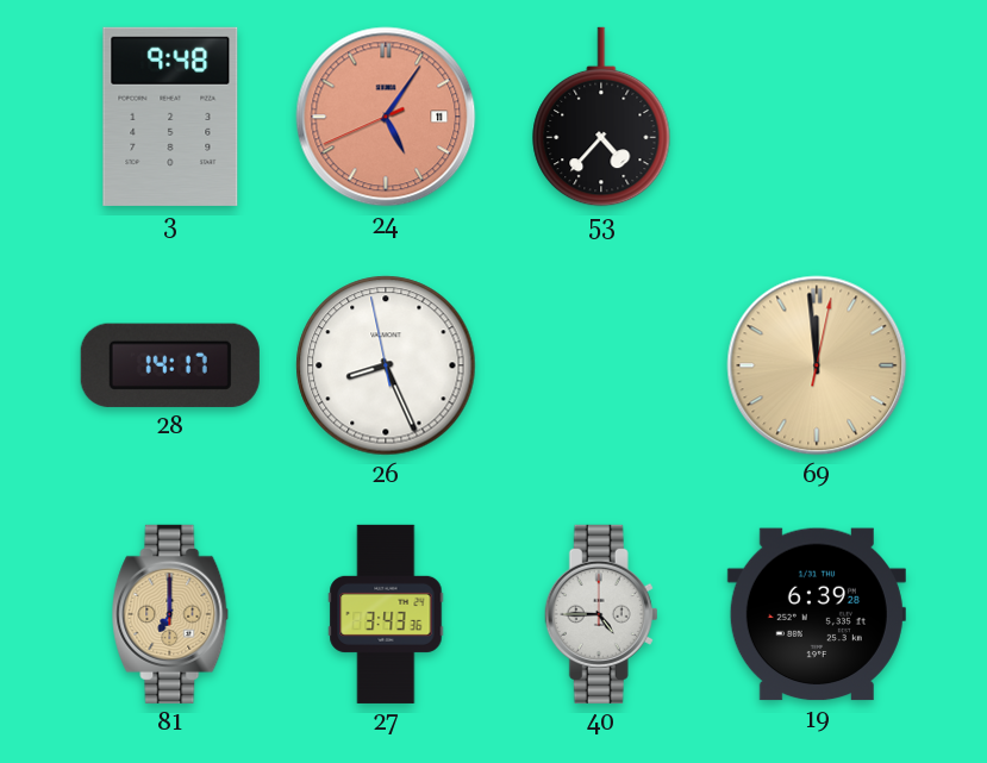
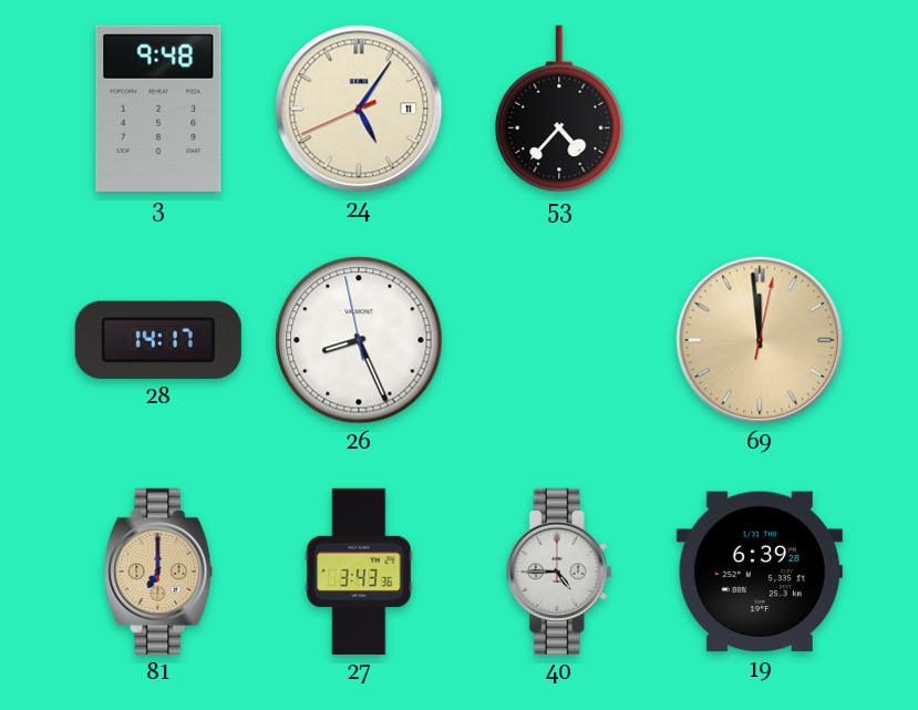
24 dial: salmon -> cream (359, 109)
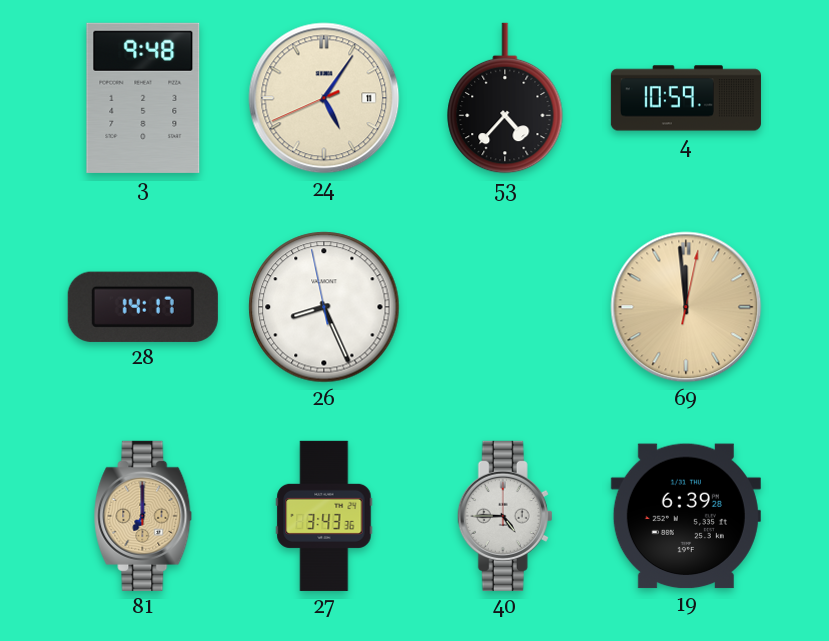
4: none -> 10:59 (686, 98)
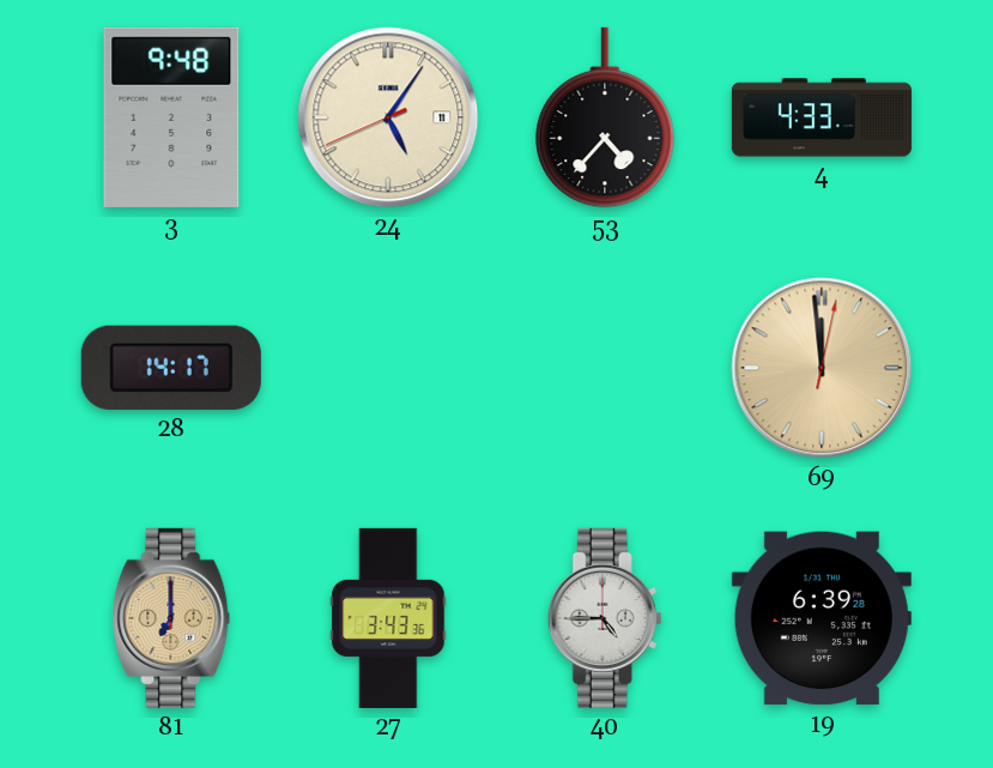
4: 10:59 -> 4:33 (822, 117)
26: 8:25 -> none (324, 307)
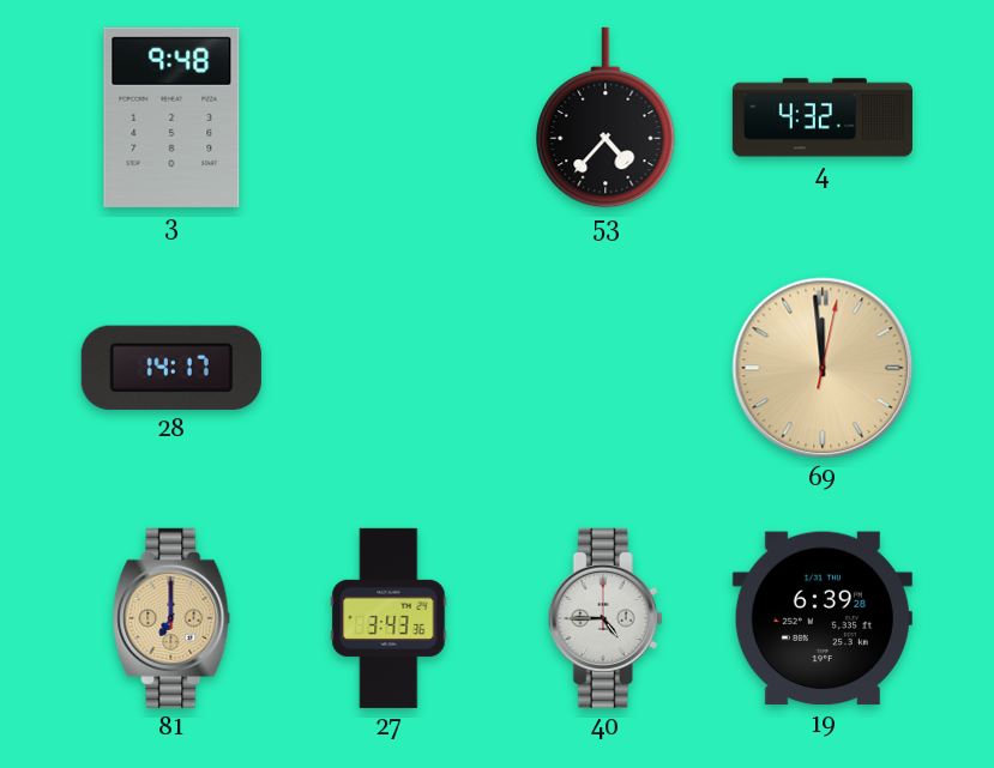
24: 5:05 -> none (388, 117)
4: 4:33 -> 4:32 (823, 117)
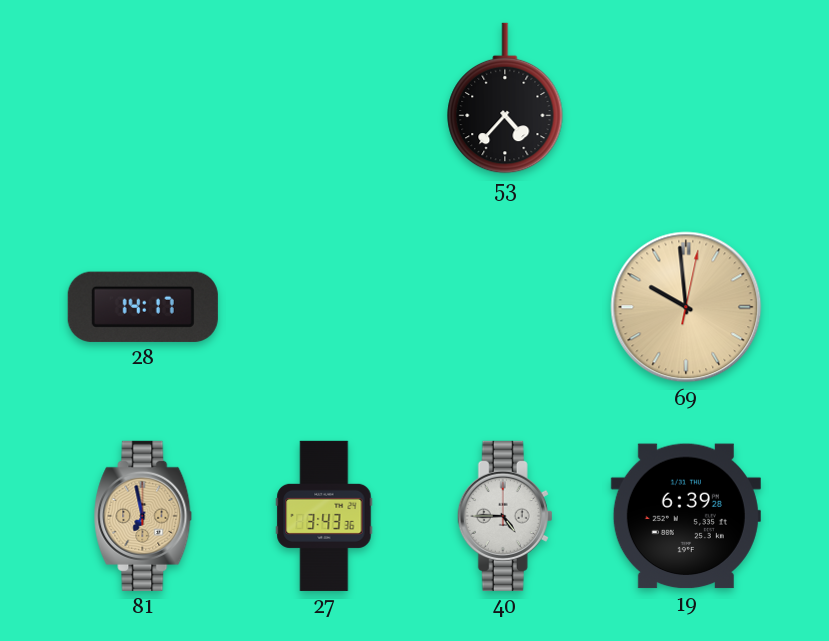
3: 9:48 -> none (171, 117)
4: 4:32 -> none (823, 117)
69: 11:59 -> 9:59 (686, 307)
81: 7:00 -> 6:58 (143, 516)
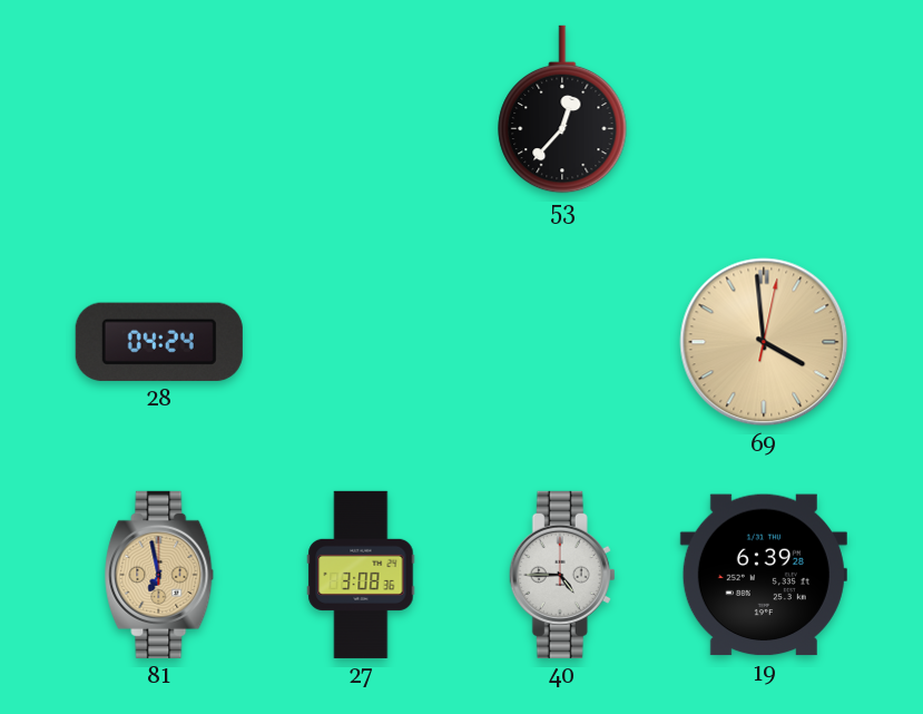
53: 4:37 -> 12:37 (562, 109)
28: 14:17 -> 04:24 (159, 342)
69: 9:59 -> 3:59 (764, 342)
27: 3:43 -> 3:08 (361, 575)
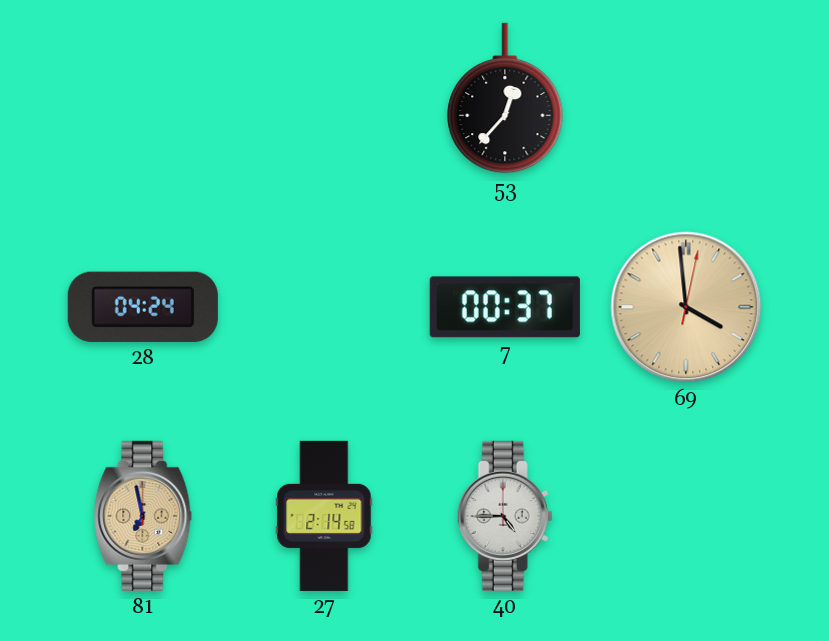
7: none -> 00:37 (505, 307)
27: 3:08 -> 2:14 (324, 516)
19: 6:39 -> none (764, 575)
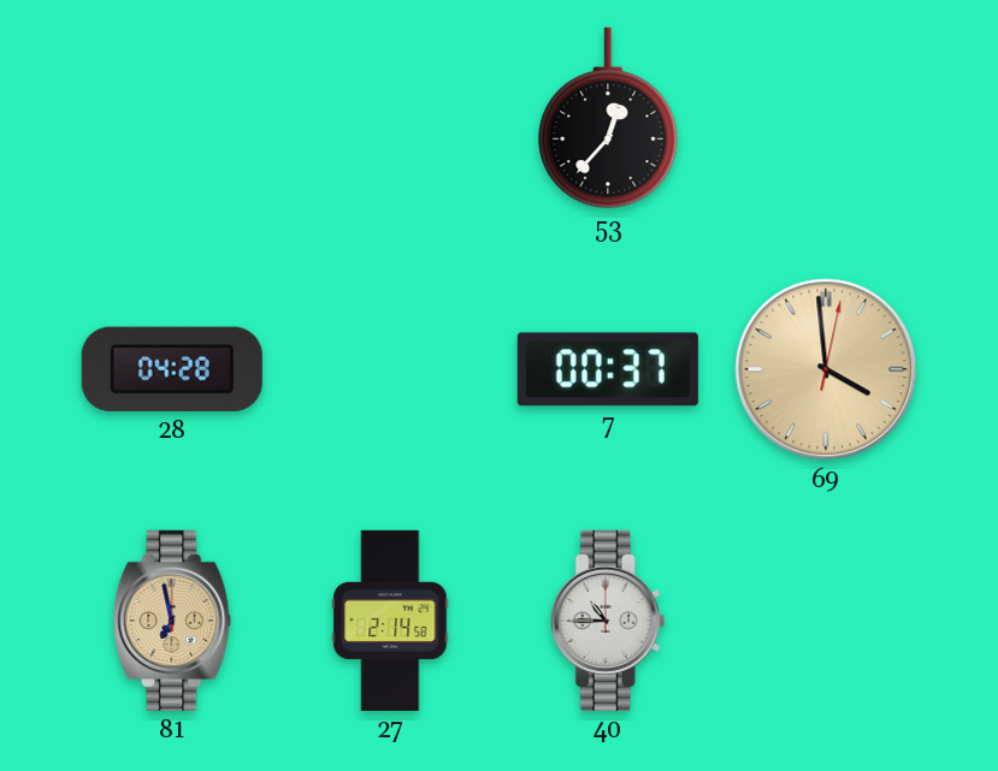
28: 04:24 -> 04:28 (172, 369)
40: 4:45 -> 10:45 (608, 621)
